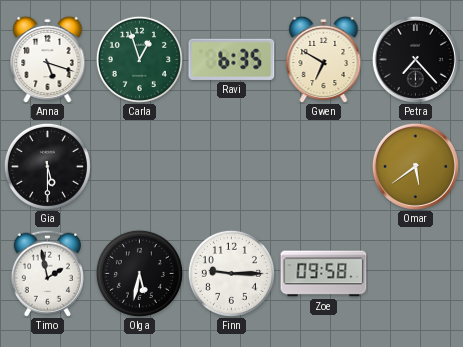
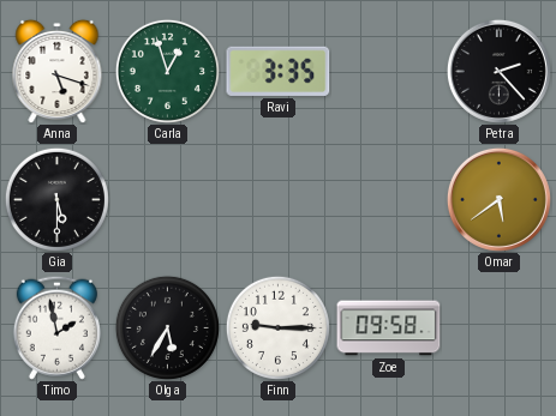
Ravi: 6:35 -> 3:35 (279, 71)
Gwen: 6:50 -> none (324, 59)
Petra: 7:23 -> 2:23 (498, 71)
Olga: 5:32 -> 5:35 (167, 327)
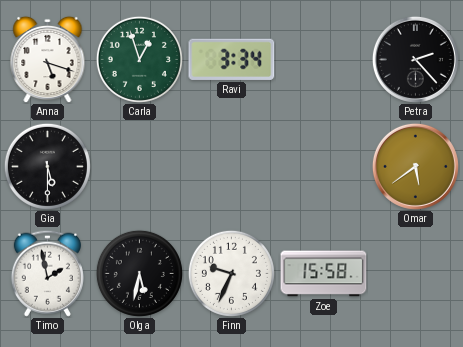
Ravi: 3:35 -> 3:34 (232, 59)
Olga: 5:35 -> 5:32 (139, 273)
Finn: 9:15 -> 9:34 (231, 273)
Zoe: 09:58 -> 15:58 (324, 274)
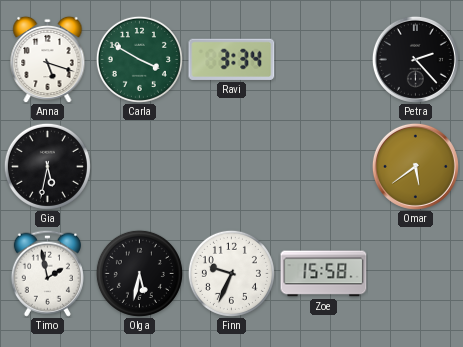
Carla: 12:57 -> 3:50 (139, 59)
Gia: 5:30 -> 5:32 (47, 166)
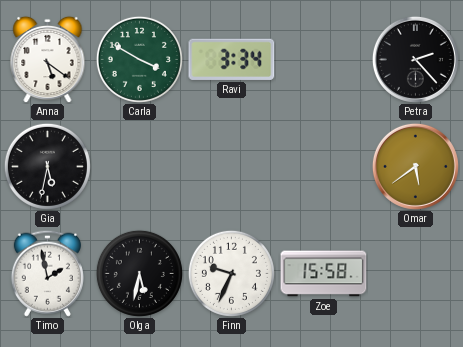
Anna: 5:18 -> 5:21 (48, 59)
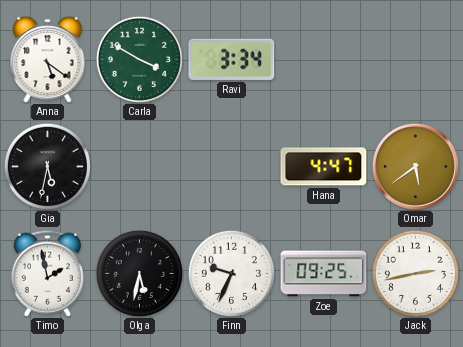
Petra: 2:23 -> none (415, 59)
Hana: none -> 4:47 (324, 167)
Zoe: 15:58 -> 09:25 (324, 274)
Jack: none -> 2:43 (415, 273)
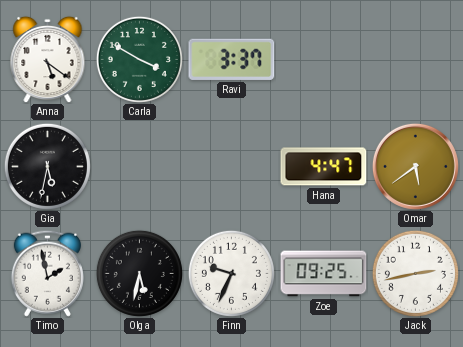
Ravi: 3:34 -> 3:37 (232, 59)
